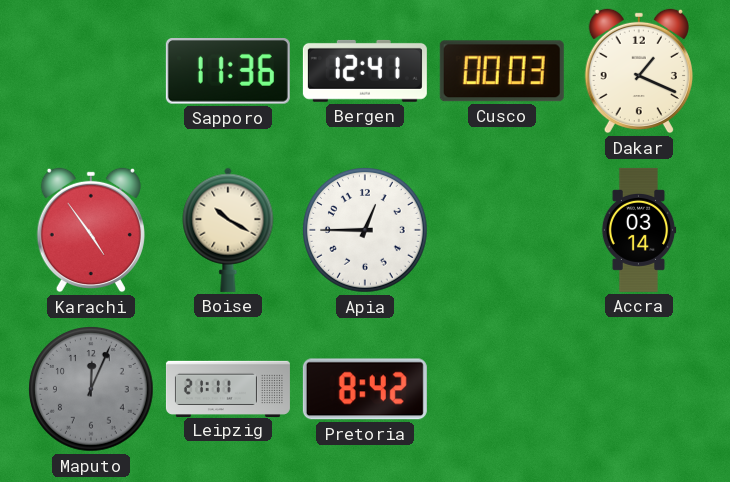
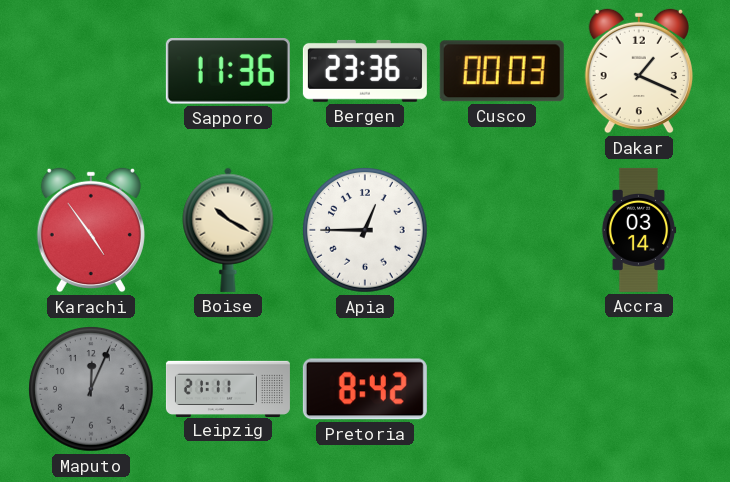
Bergen: 12:41 -> 23:36 (365, 71)
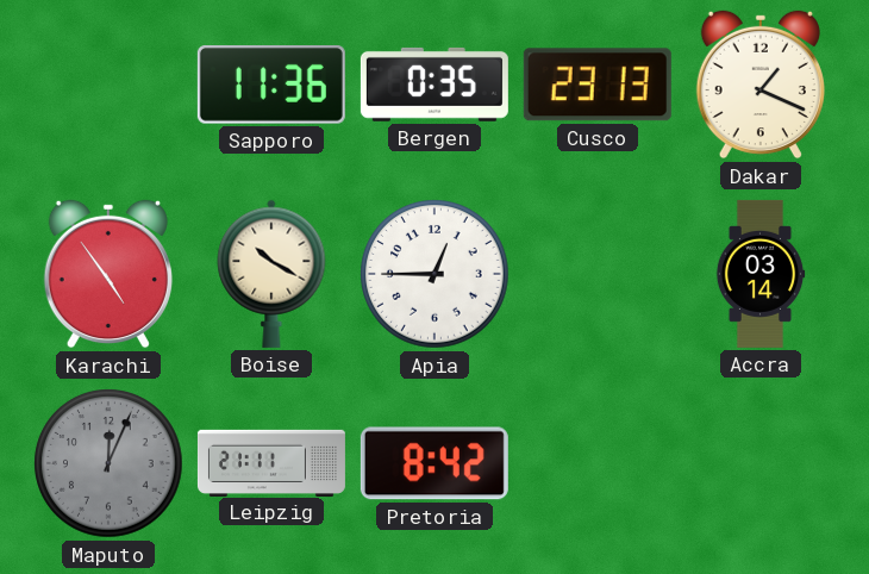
Bergen: 23:36 -> 0:35 (434, 85)
Cusco: 00:03 -> 23:13 (598, 85)
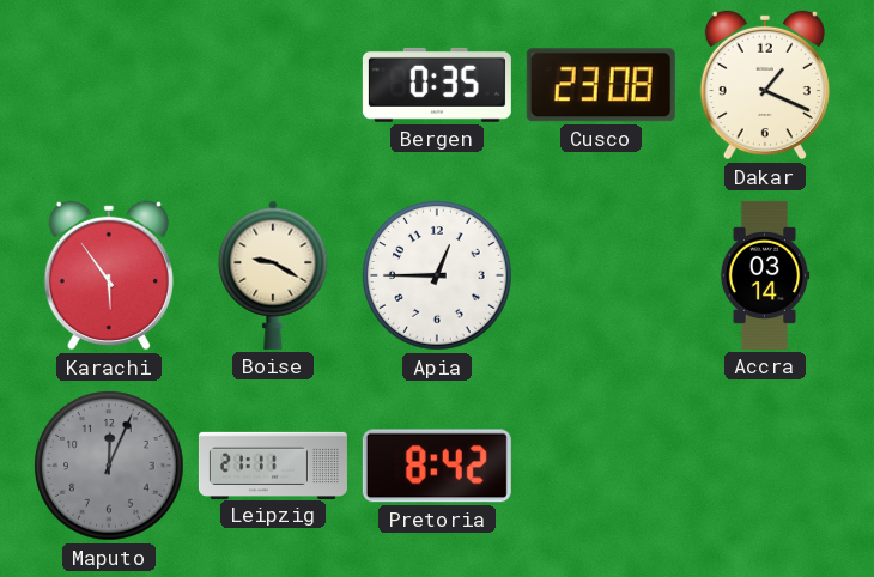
Sapporo: 11:36 -> none (271, 86)
Cusco: 23:13 -> 23:08 (601, 85)
Karachi: 4:54 -> 5:54 (109, 275)
Boise: 10:20 -> 9:20 (273, 275)
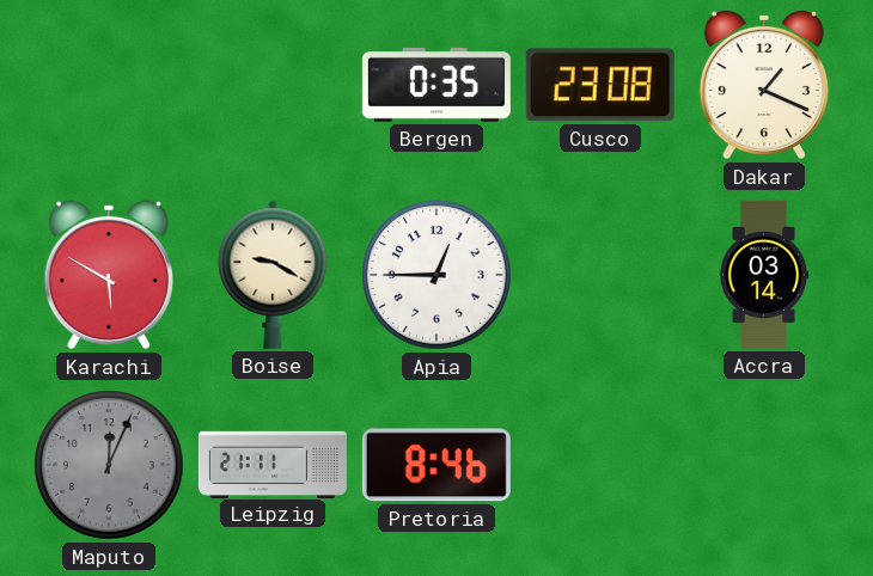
Karachi: 5:54 -> 5:50 (109, 275)
Pretoria: 8:42 -> 8:46 (436, 465)
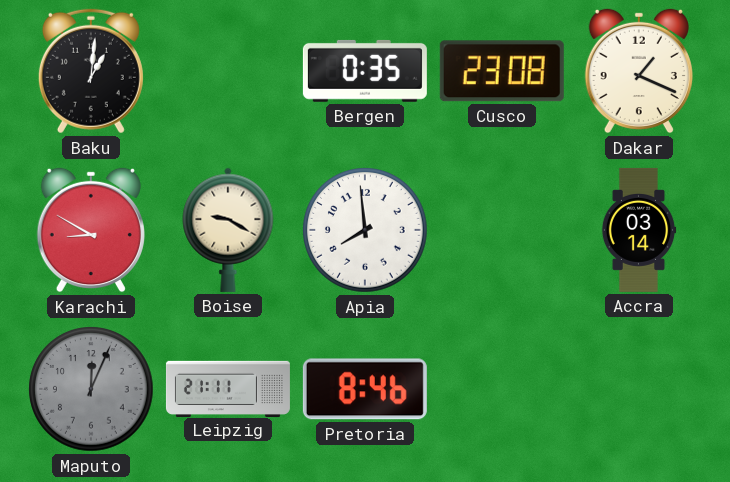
Baku: none -> 1:01 (91, 71)
Karachi: 5:50 -> 8:50 (91, 230)
Apia: 12:45 -> 7:59 (365, 230)
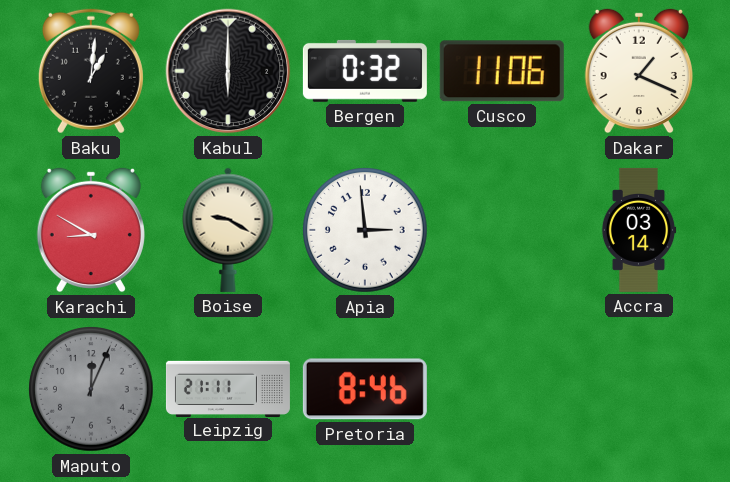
Kabul: none -> 6:00 (228, 71)
Bergen: 0:35 -> 0:32 (365, 71)
Cusco: 23:08 -> 11:06 (502, 71)
Apia: 7:59 -> 2:59 (365, 230)
